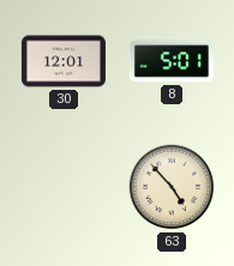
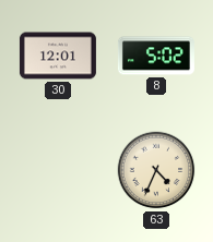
8: 5:01 -> 5:02 (156, 56)
63: 4:53 -> 4:34 (156, 170)
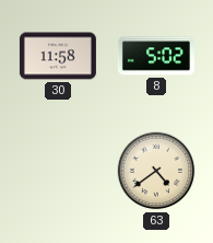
30: 12:01 -> 11:58 (58, 56)
63: 4:34 -> 4:39 (156, 171)
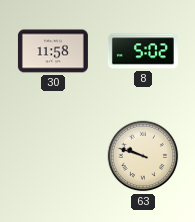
63: 4:39 -> 9:48 (143, 156)
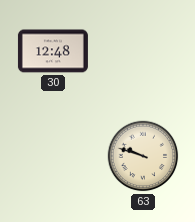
30: 11:58 -> 12:48 (53, 51)
8: 5:02 -> none (143, 51)
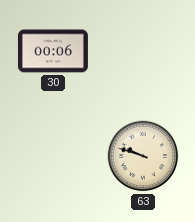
30: 12:48 -> 00:06 (53, 51)
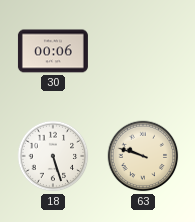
18: none -> 5:27 (53, 156)
